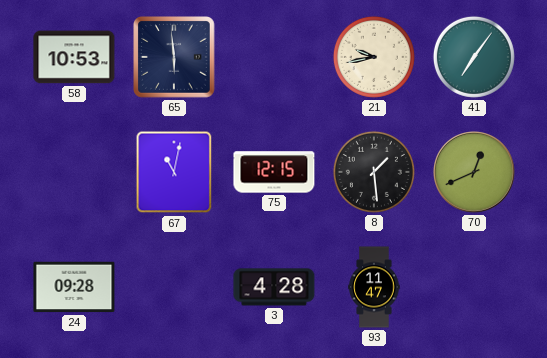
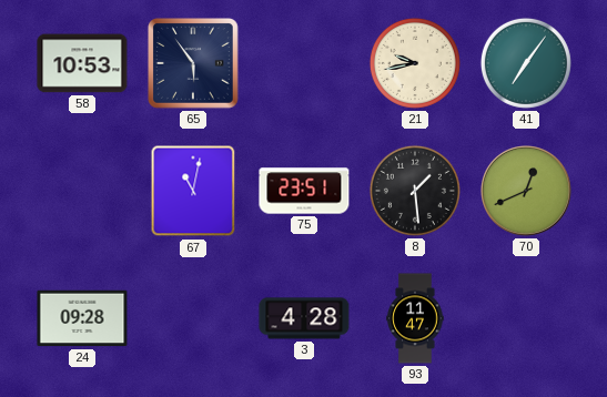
65: 5:59 -> 5:54 (194, 64)
75: 12:15 -> 23:51 (304, 191)
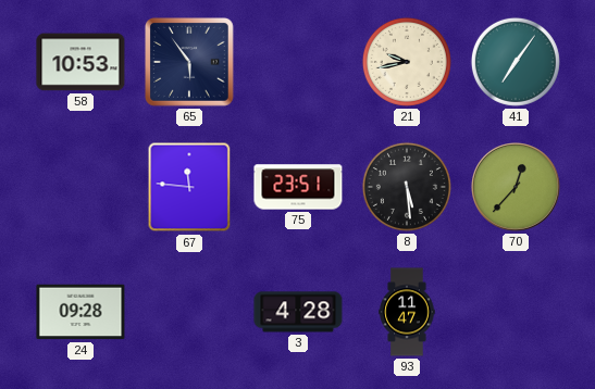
67: 11:02 -> 11:46 (189, 187)
8: 1:29 -> 5:29 (407, 187)
70: 12:41 -> 12:37 (517, 188)
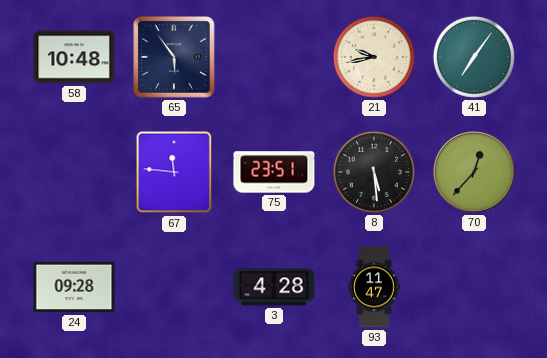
58: 10:53 -> 10:48 (74, 57)
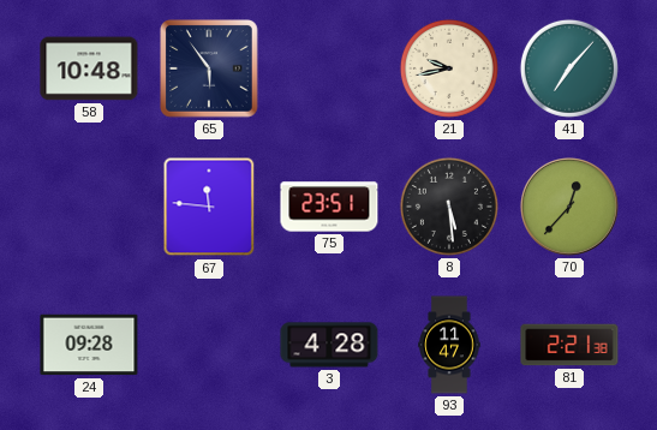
41: 7:06 -> 7:07 (569, 68)
81: none -> 2:21 (569, 345)
